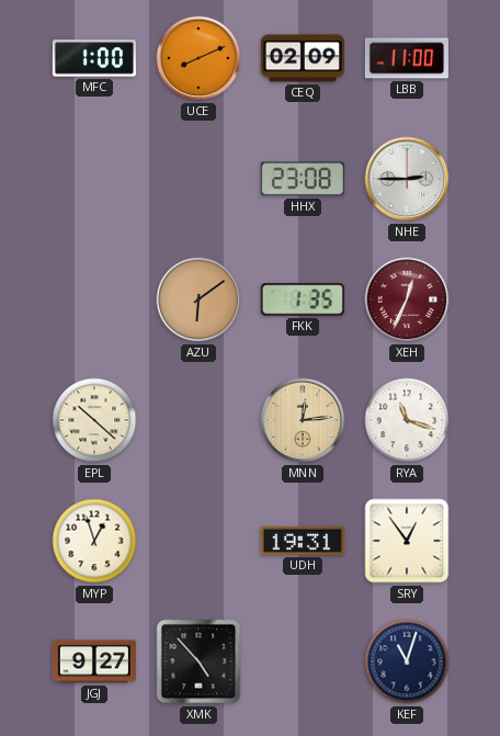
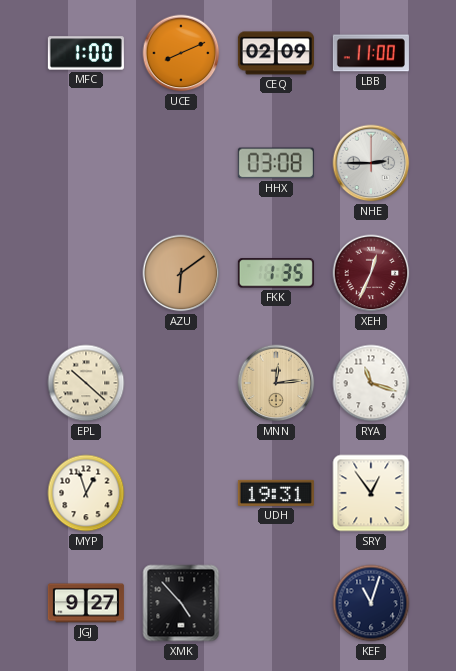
HHX: 23:08 -> 03:08 (276, 163)
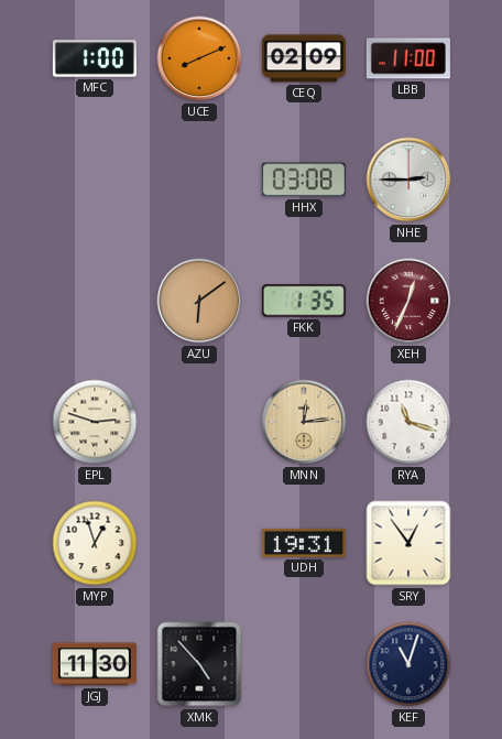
EPL: 10:22 -> 2:48 (95, 422)
JGJ: 9:27 -> 11:30 (95, 664)
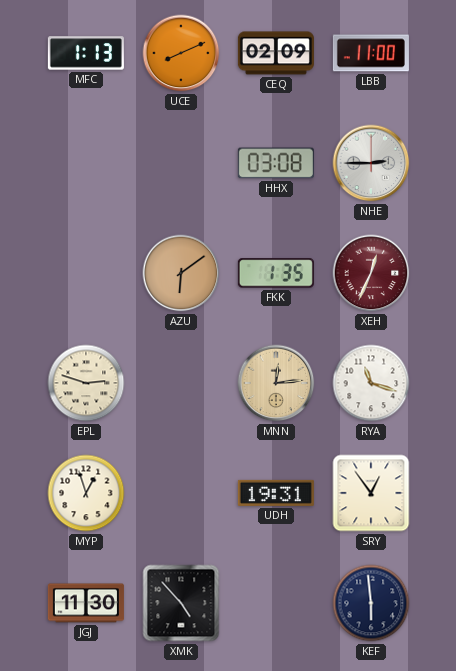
MFC: 1:00 -> 1:13 (86, 53)
KEF: 11:03 -> 5:59 (371, 603)
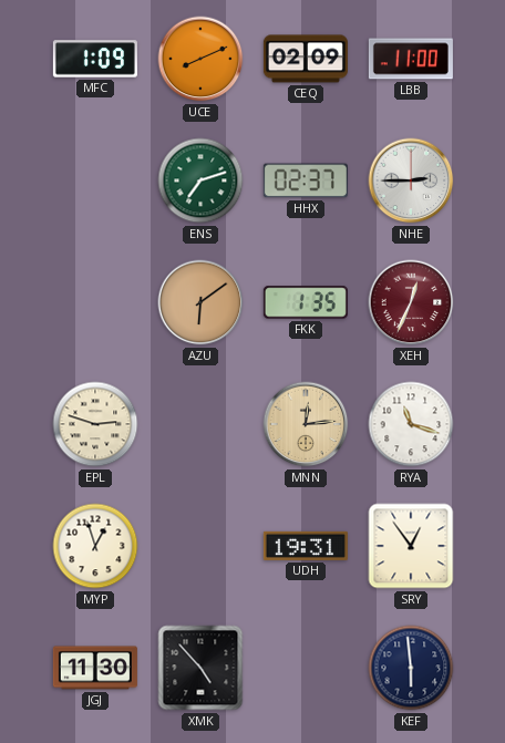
MFC: 1:13 -> 1:09 (95, 59)
ENS: none -> 7:12 (200, 180)
HHX: 03:08 -> 02:37 (306, 180)
